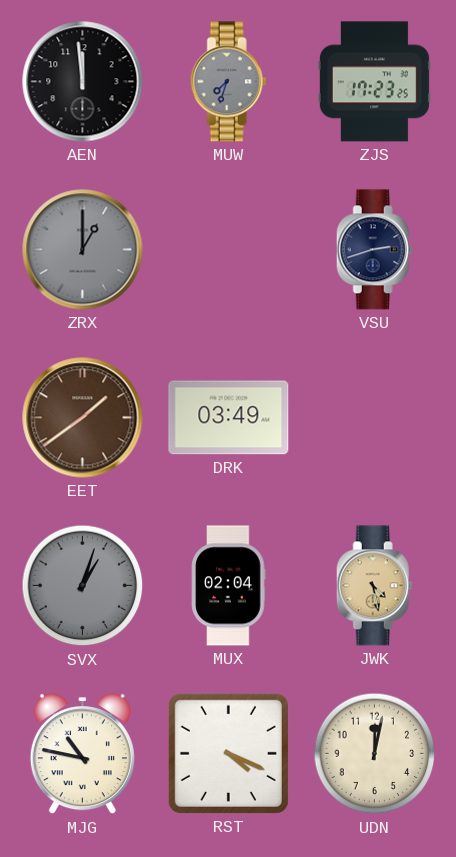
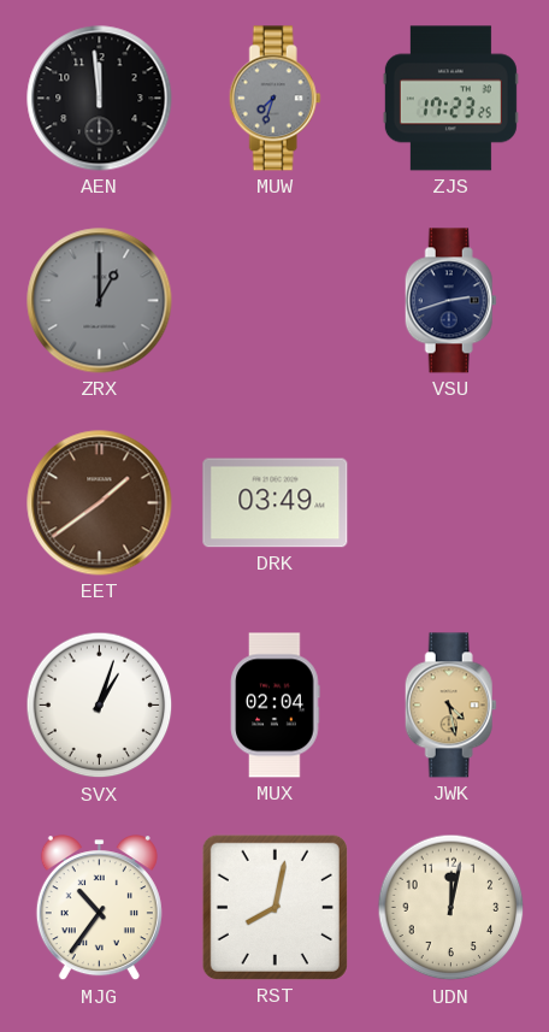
SVX dial: grey -> white (100, 706)
MJG: 10:47 -> 10:36 (99, 908)
RST: 4:19 -> 8:02 (274, 907)
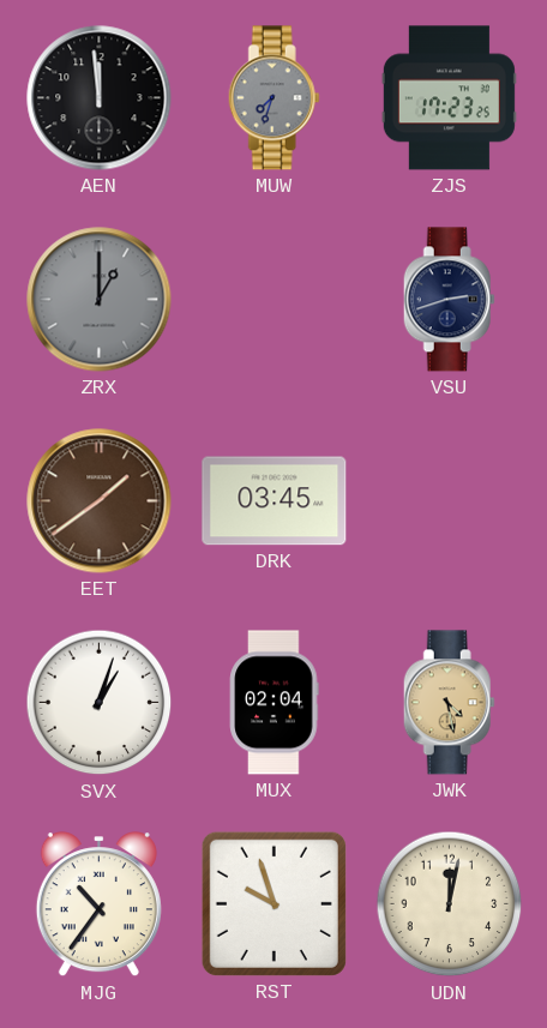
DRK: 03:49 -> 03:45 (275, 501)
RST: 8:02 -> 9:57 (273, 903)
